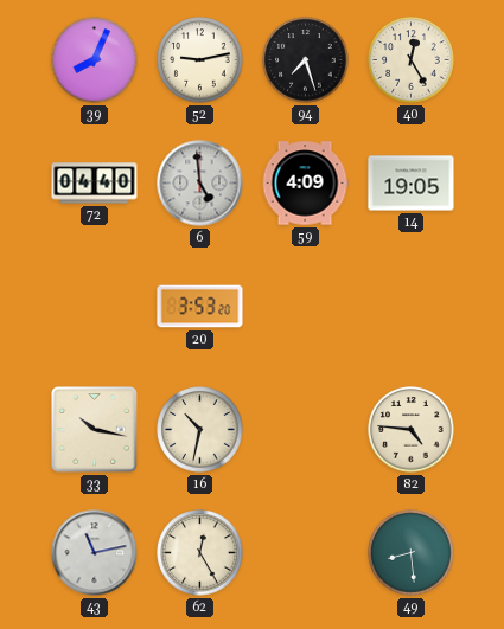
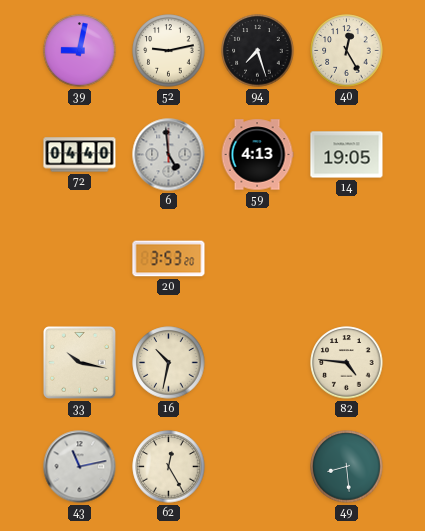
39: 8:04 -> 9:02 (80, 51)
59: 4:09 -> 4:13 (257, 155)
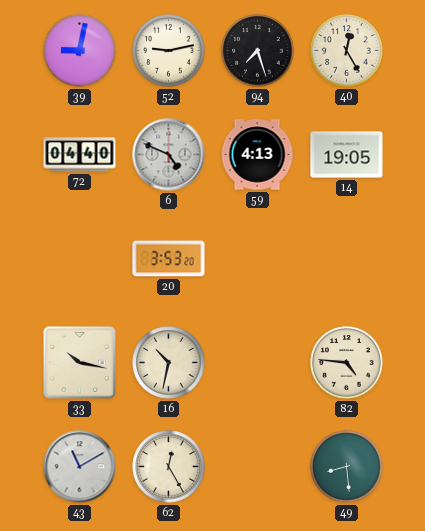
6: 4:59 -> 4:49 (169, 155)
43: 11:13 -> 11:10 (80, 467)
